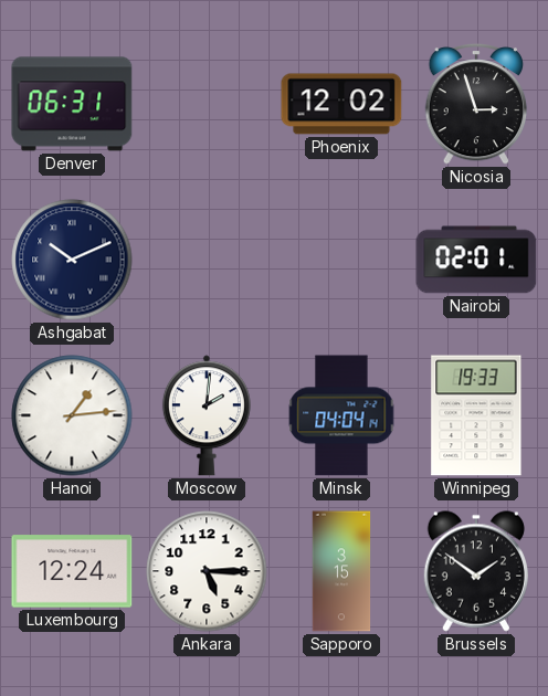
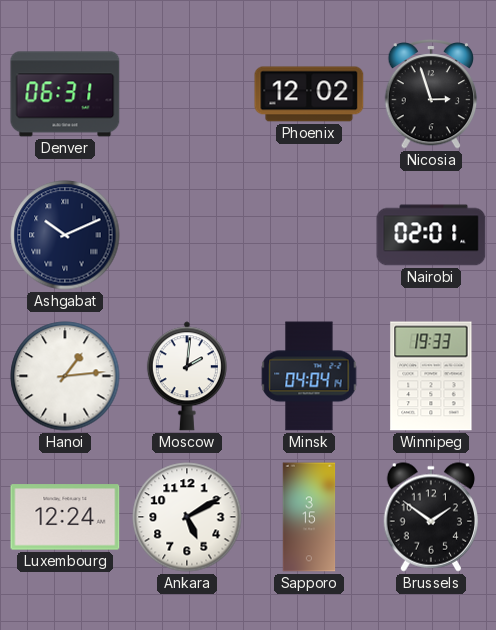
Ankara: 5:15 -> 5:10 (187, 517)
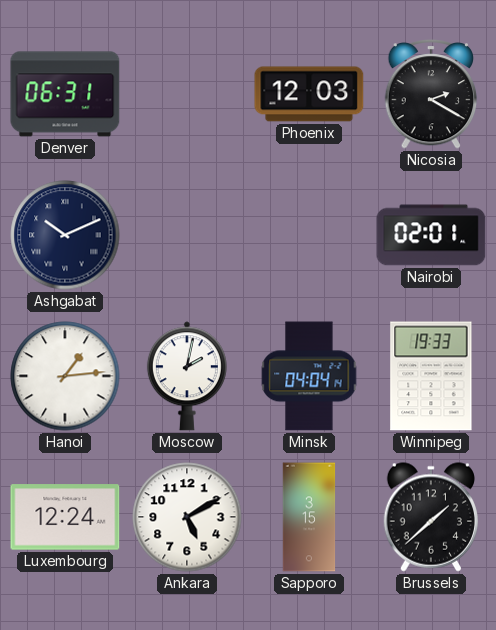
Phoenix: 12:02 -> 12:03 (309, 94)
Nicosia: 2:57 -> 2:20 (431, 94)
Moscow: 2:01 -> 2:02 (187, 376)
Brussels: 1:51 -> 1:38 (430, 517)
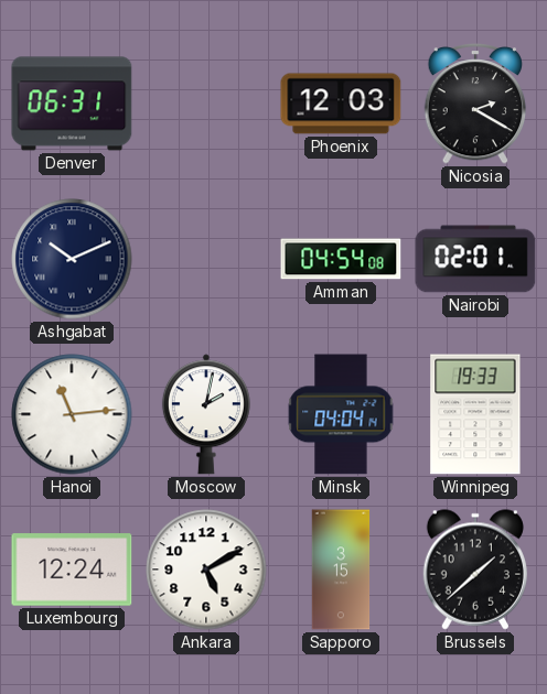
Amman: none -> 04:54 (341, 259)
Hanoi: 1:14 -> 11:14 (72, 414)
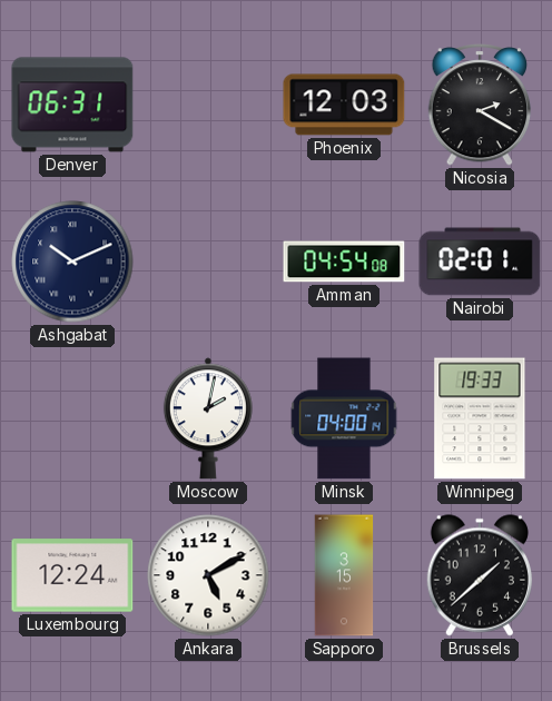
Hanoi: 11:14 -> none (72, 414)
Minsk: 04:04 -> 04:00 (344, 418)
